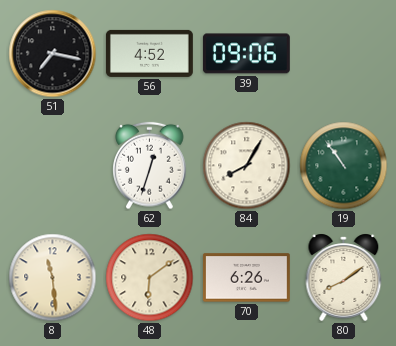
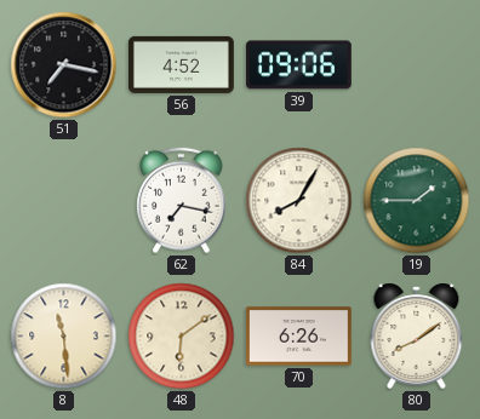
62: 12:33 -> 7:17 (182, 201)
19: 10:54 -> 1:45 (417, 201)
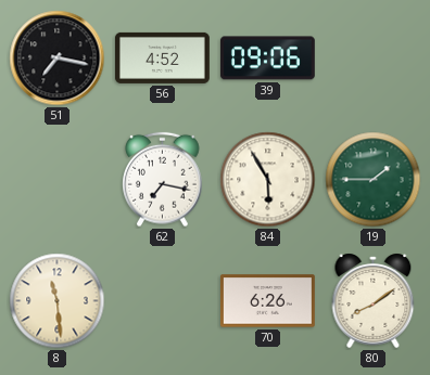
84: 8:05 -> 5:55 (268, 180)
48: 6:09 -> none (182, 337)
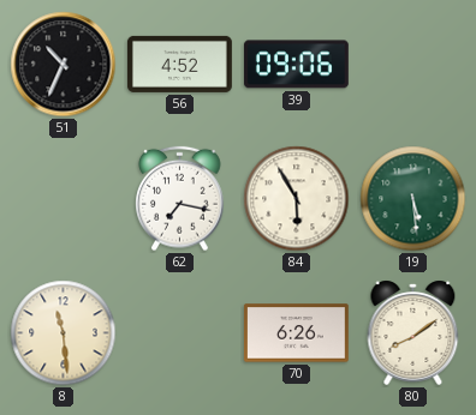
51: 7:17 -> 10:34 (64, 65)
19: 1:45 -> 5:29 (413, 199)
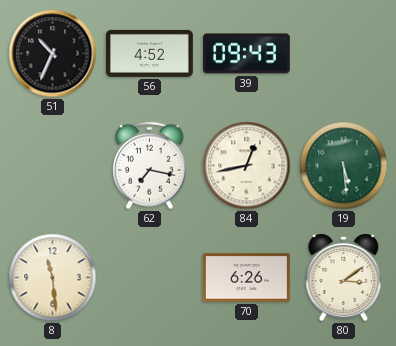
39: 09:06 -> 09:43 (246, 54)
84: 5:55 -> 12:43 (247, 166)
80: 8:09 -> 3:09 (344, 277)
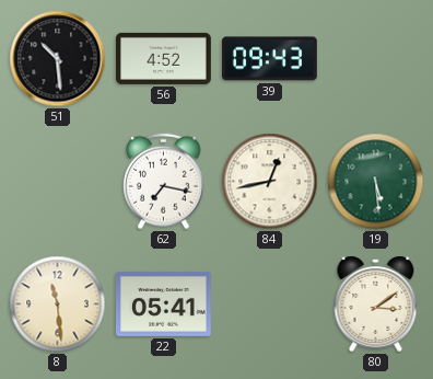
51: 10:34 -> 10:29 (58, 59)
22: none -> 05:41 (163, 303)
70: 6:26 -> none (246, 278)
